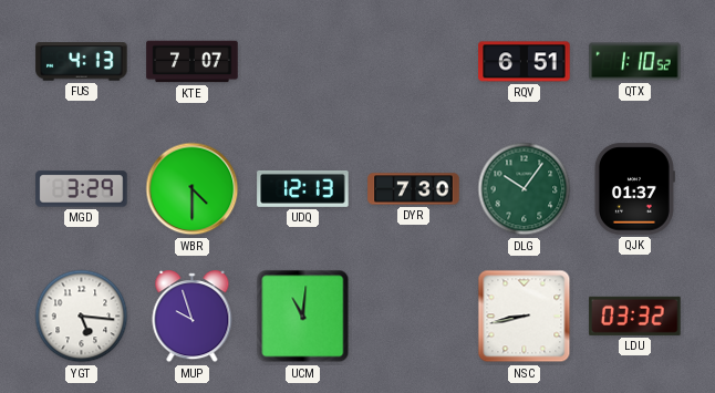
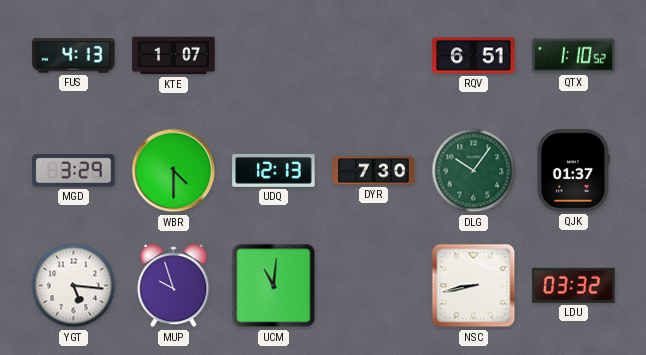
KTE: 7:07 -> 1:07 (174, 56)
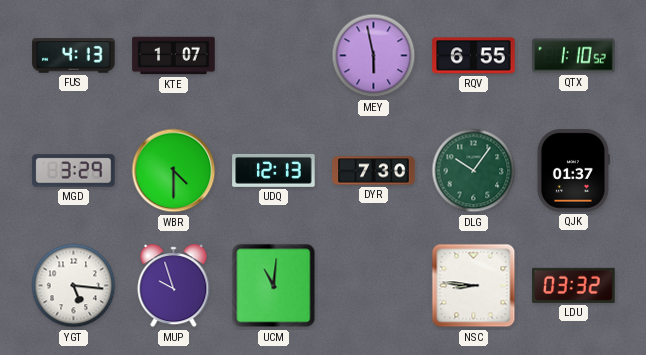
MEY: none -> 5:58 (374, 56)
RQV: 6:51 -> 6:55 (474, 56)
NSC: 8:43 -> 8:46 (474, 286)
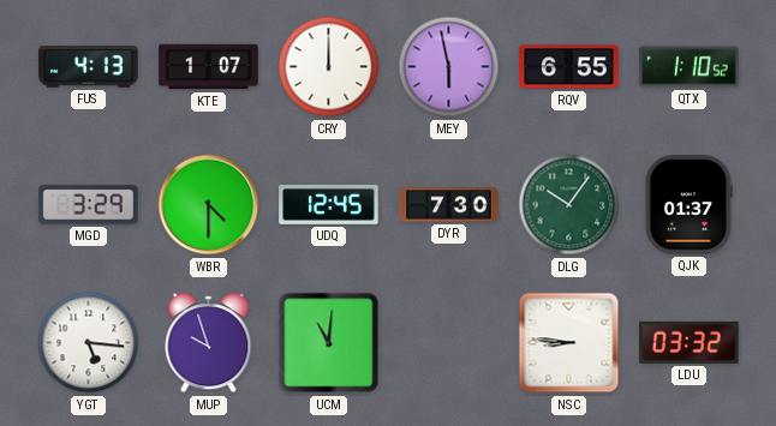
CRY: none -> 12:00 (329, 67)
UDQ: 12:13 -> 12:45 (329, 204)
